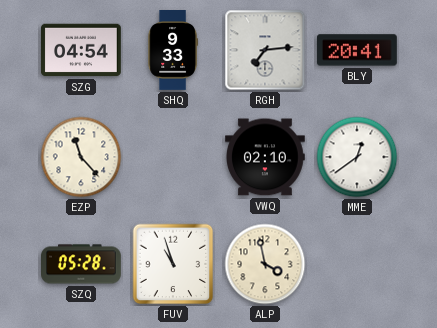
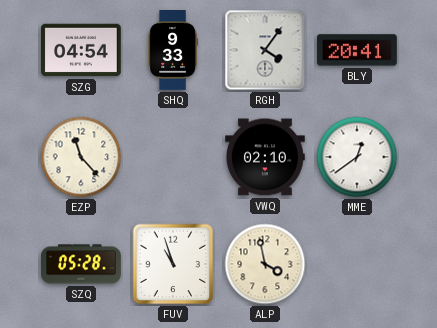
RGH: 7:14 -> 4:06 (265, 50)
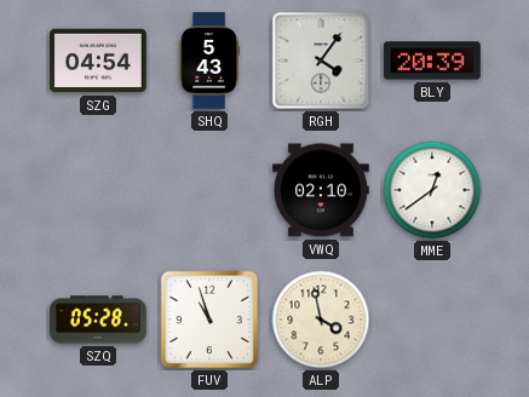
SHQ: 9:33 -> 5:43 (209, 61)
BLY: 20:41 -> 20:39 (432, 61)
EZP: 11:23 -> none (81, 157)
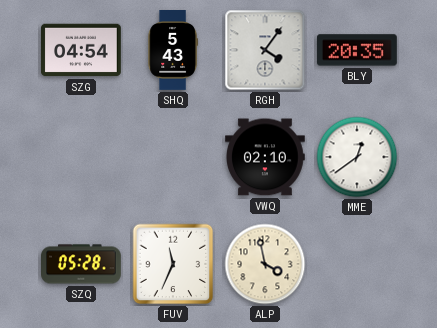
BLY: 20:39 -> 20:35 (357, 50)
FUV: 10:57 -> 11:34 (173, 264)
